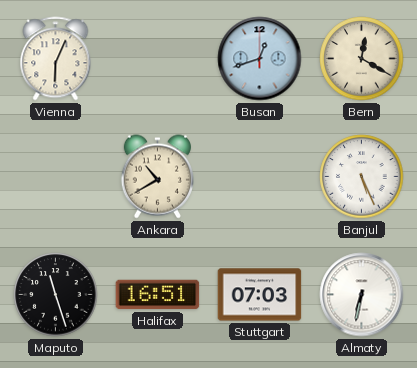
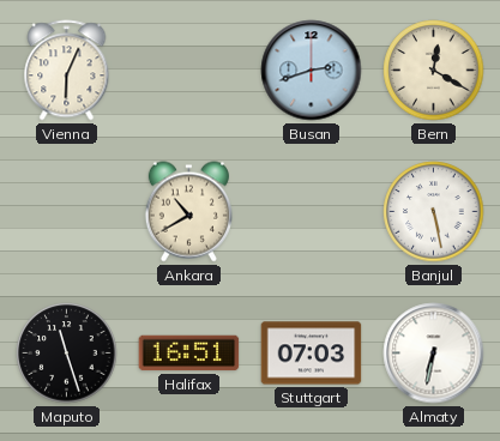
Busan: 12:42 -> 2:42 (312, 71)
Banjul: 5:26 -> 5:28 (434, 212)
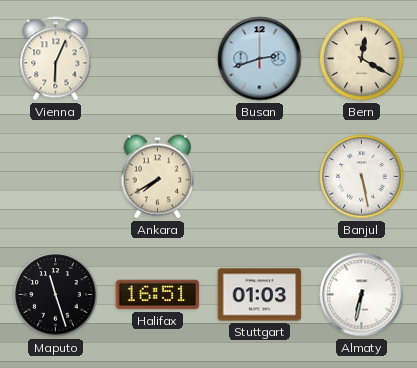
Ankara: 10:40 -> 7:40 (157, 177)
Stuttgart: 07:03 -> 01:03 (260, 295)
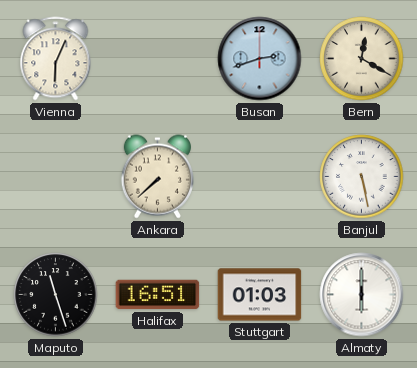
Ankara: 7:40 -> 7:38 (157, 177)
Almaty: 6:32 -> 6:00 (362, 295)
